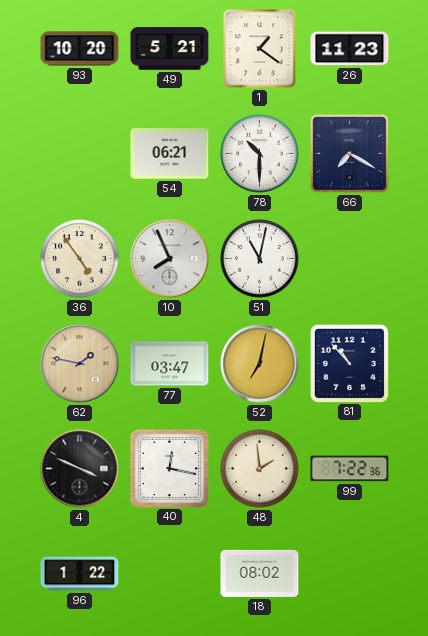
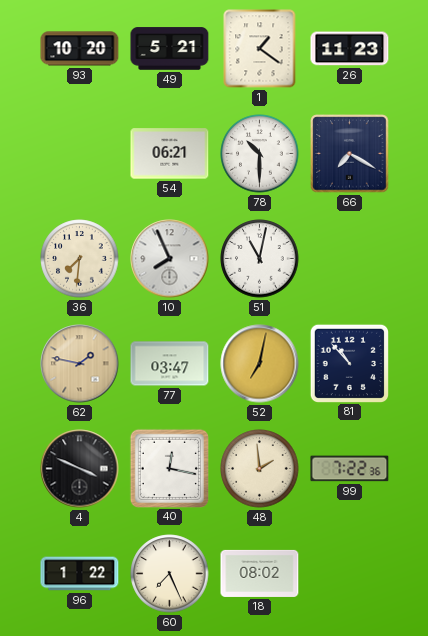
36: 4:54 -> 7:31 (80, 259)
60: none -> 7:26 (170, 574)
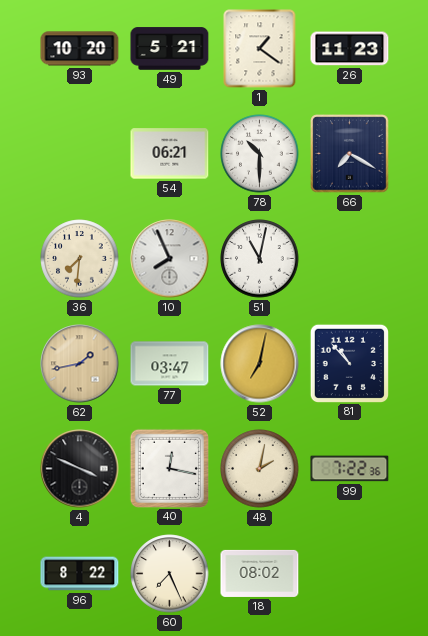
62: 1:47 -> 1:43 (80, 364)
48: 1:59 -> 2:02 (260, 469)
96: 1:22 -> 8:22 (80, 574)
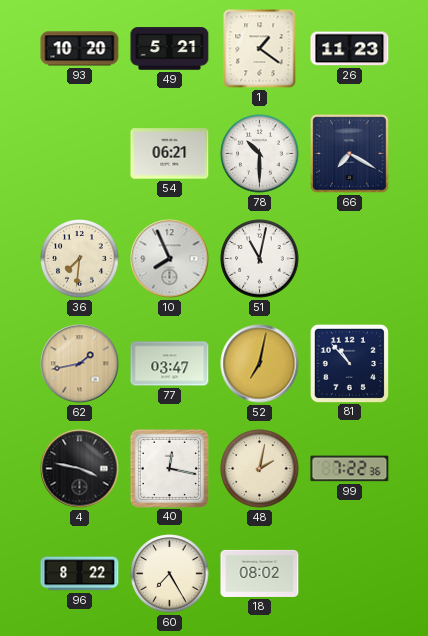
4: 3:49 -> 3:47 (80, 469)
60: 7:26 -> 7:25 (170, 574)
